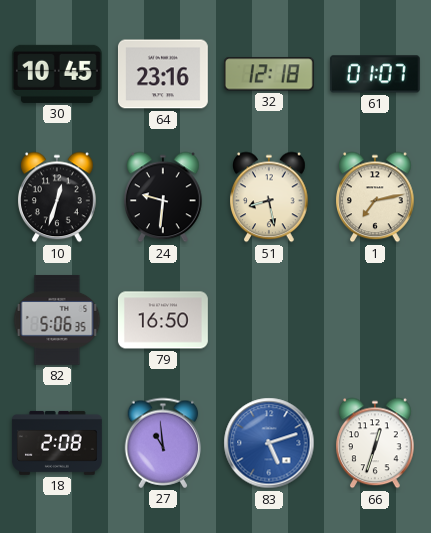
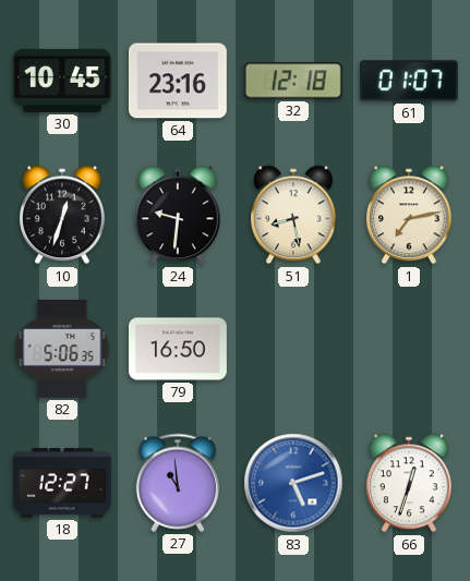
18: 2:08 -> 12:27 (62, 483)
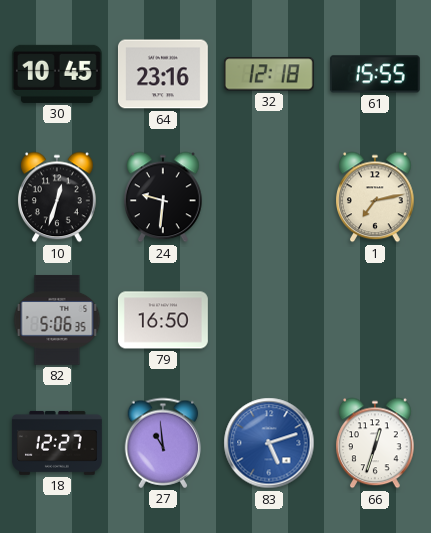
61: 01:07 -> 15:55 (375, 74)
51: 8:28 -> none (294, 215)
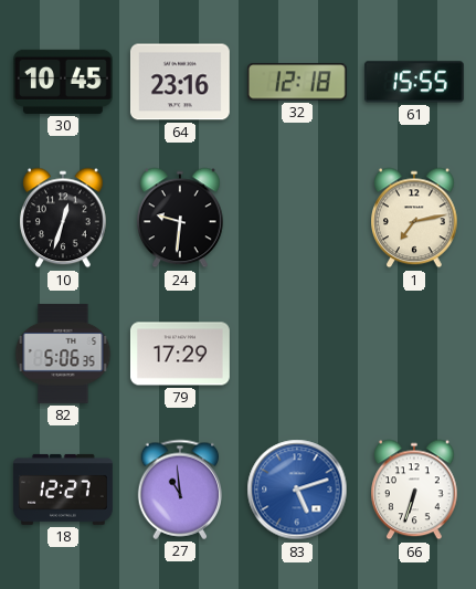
79: 16:50 -> 17:29 (180, 354)
66: 12:33 -> 6:33 (415, 490)
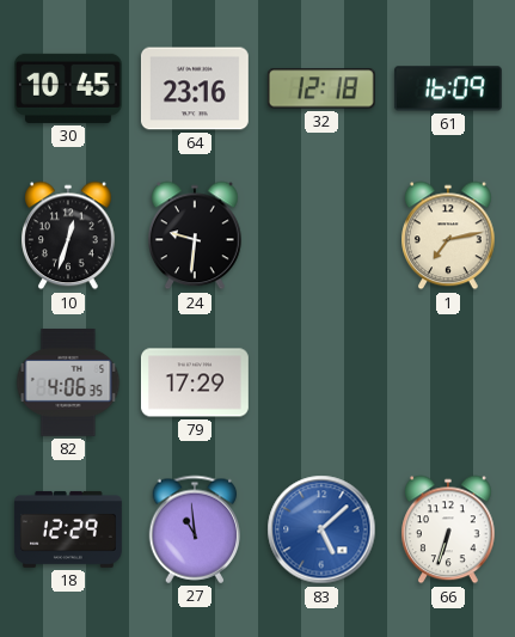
61: 15:55 -> 16:09 (448, 88)
82: 5:06 -> 4:06 (68, 382)
18: 12:27 -> 12:29 (68, 529)
83: 5:12 -> 5:08 (321, 529)
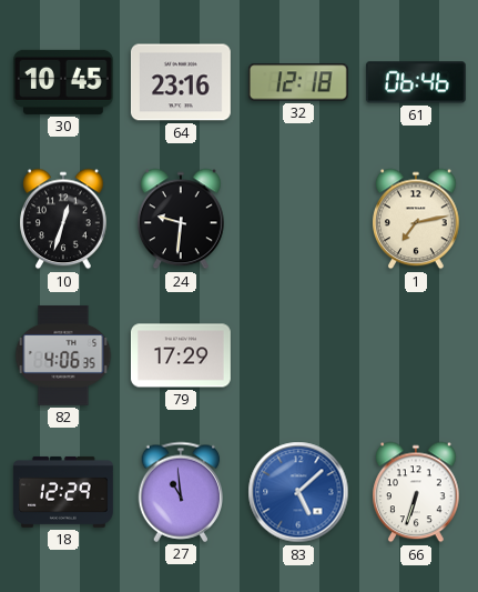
61: 16:09 -> 06:46 (416, 82)
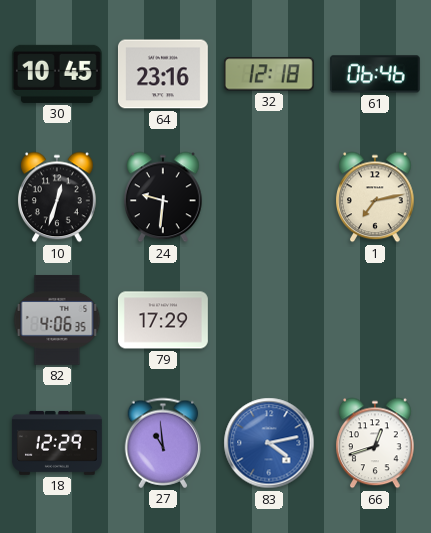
83: 5:08 -> 4:13 (269, 443)
66: 6:33 -> 12:42 (376, 443)
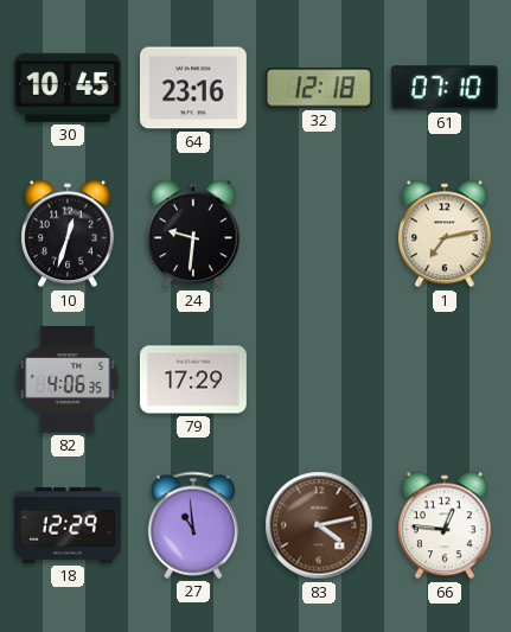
61: 06:46 -> 07:10 (445, 88)
83 dial: blue -> brown (319, 525)
66: 12:42 -> 12:46 (446, 525)
